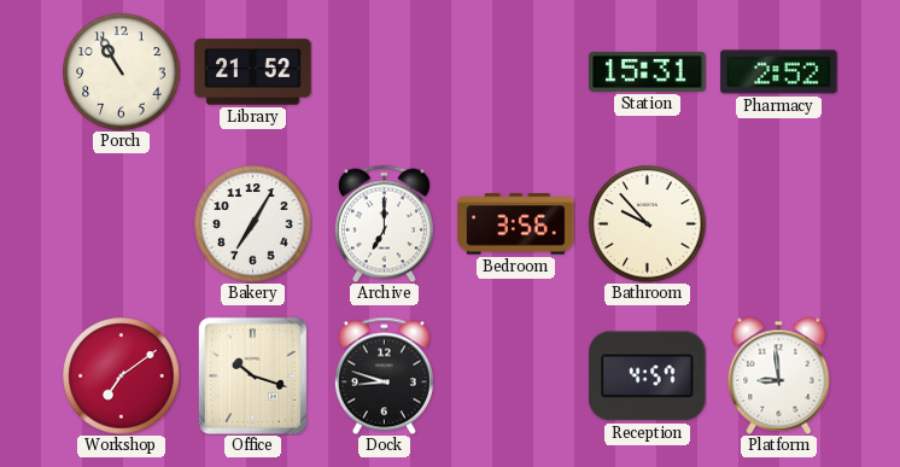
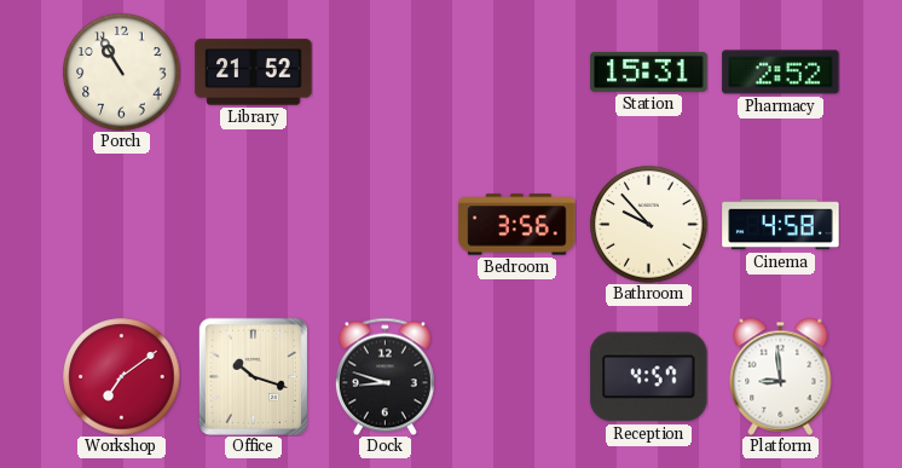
Bakery: 7:05 -> none (253, 224)
Archive: 7:00 -> none (384, 223)
Cinema: none -> 4:58 (781, 225)
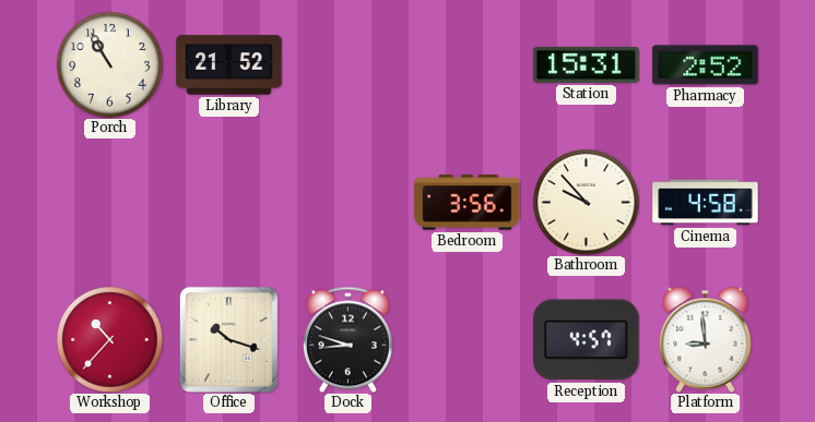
Workshop: 7:09 -> 10:37 (110, 340)
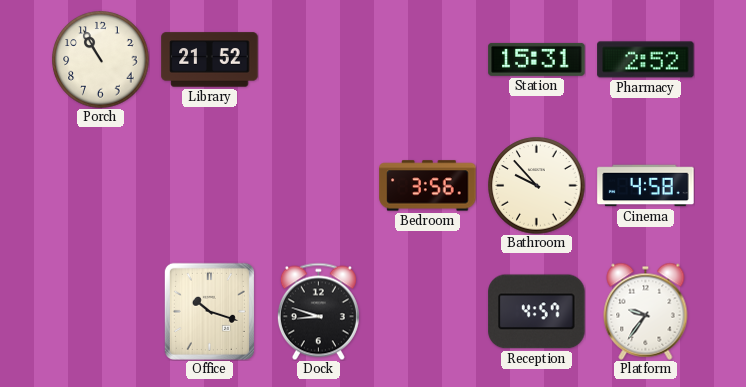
Workshop: 10:37 -> none (110, 340)
Platform: 8:59 -> 9:36 (646, 311)
